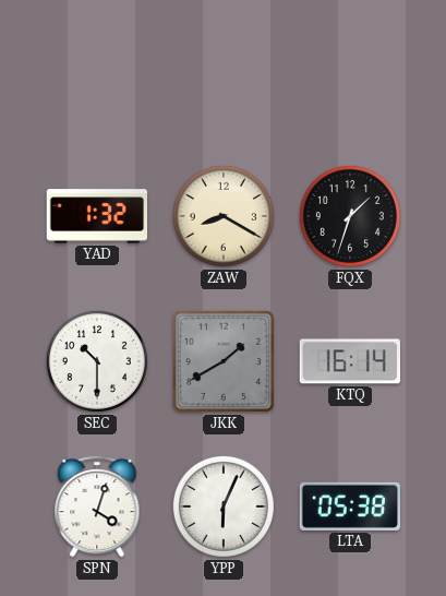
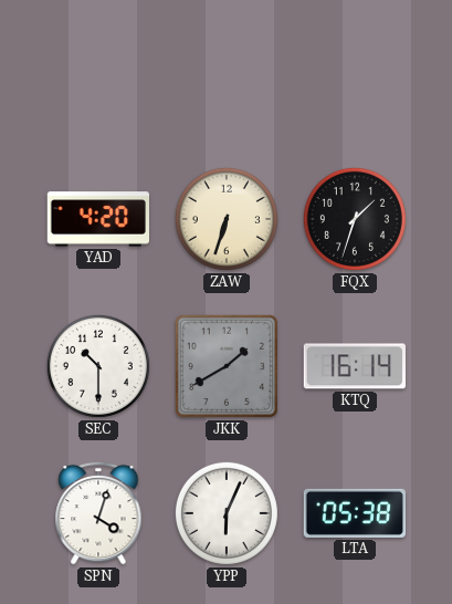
YAD: 1:32 -> 4:20 (97, 219)
ZAW: 8:20 -> 6:33 (227, 219)
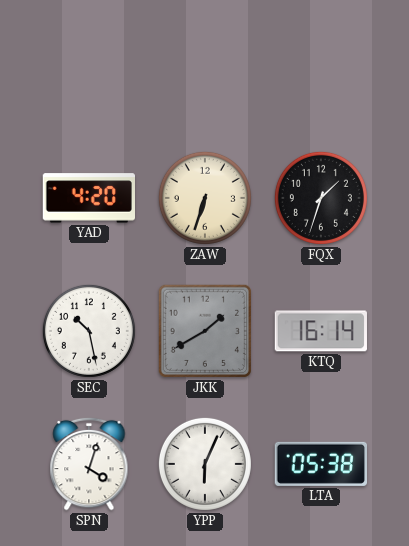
SEC: 10:30 -> 10:28 (89, 331)
